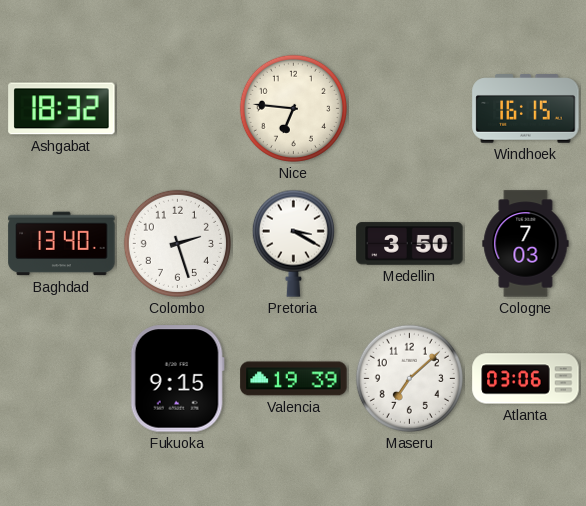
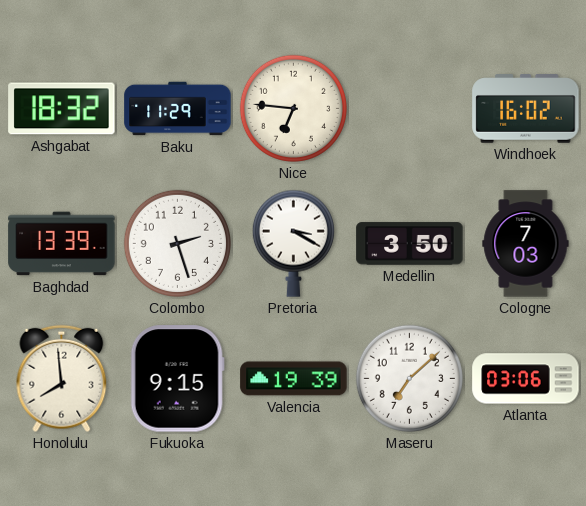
Baku: none -> 11:29 (178, 109)
Windhoek: 16:15 -> 16:02 (526, 109)
Baghdad: 13:40 -> 13:39 (62, 244)
Honolulu: none -> 7:59 (62, 379)
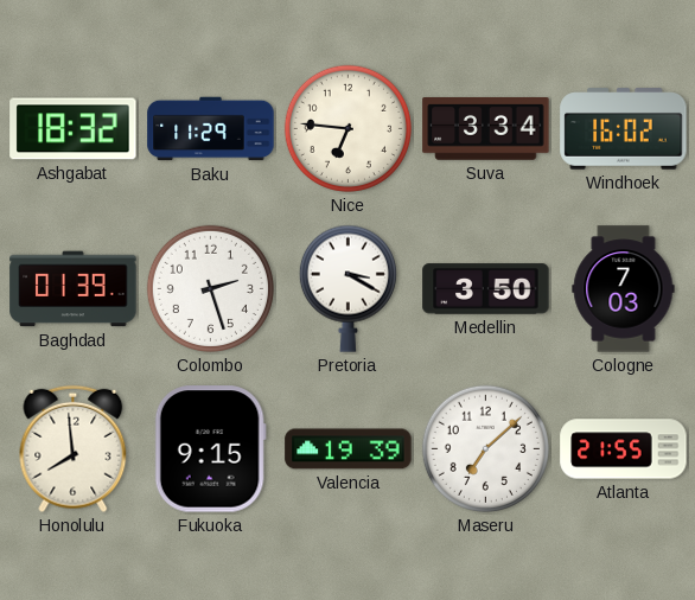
Suva: none -> 3:34 (486, 129)
Baghdad: 13:39 -> 01:39 (74, 289)
Atlanta: 03:06 -> 21:55 (624, 449)
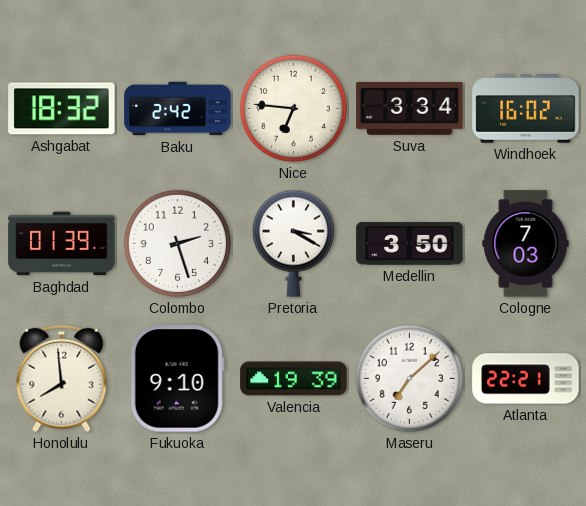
Baku: 11:29 -> 2:42 (178, 109)
Fukuoka: 9:15 -> 9:10 (177, 379)
Atlanta: 21:55 -> 22:21 (526, 379)
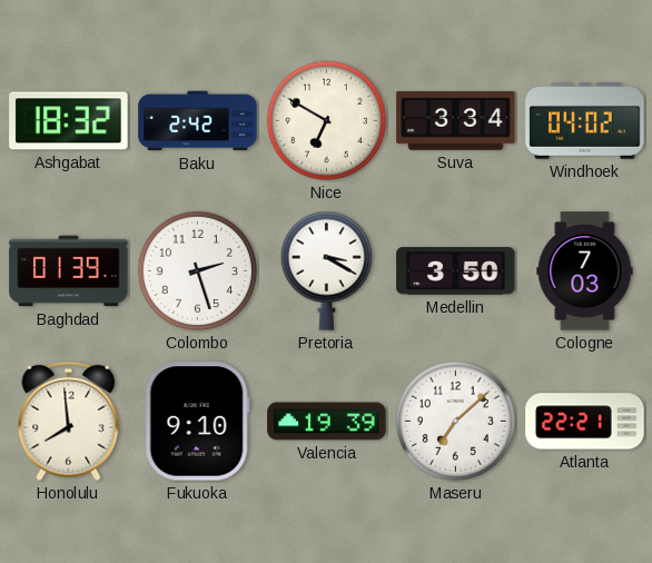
Nice: 6:46 -> 6:50 (326, 120)
Windhoek: 16:02 -> 04:02 (585, 121)
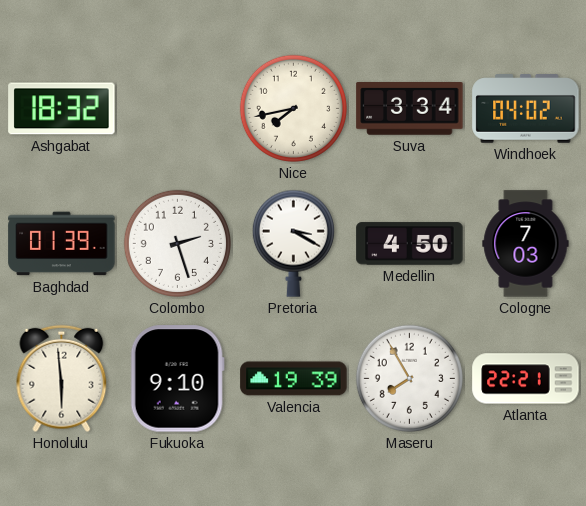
Baku: 2:42 -> none (198, 121)
Nice: 6:50 -> 7:43 (293, 108)
Medellin: 3:50 -> 4:50 (410, 244)
Honolulu: 7:59 -> 5:59 (62, 379)
Maseru: 7:08 -> 7:55 (409, 378)
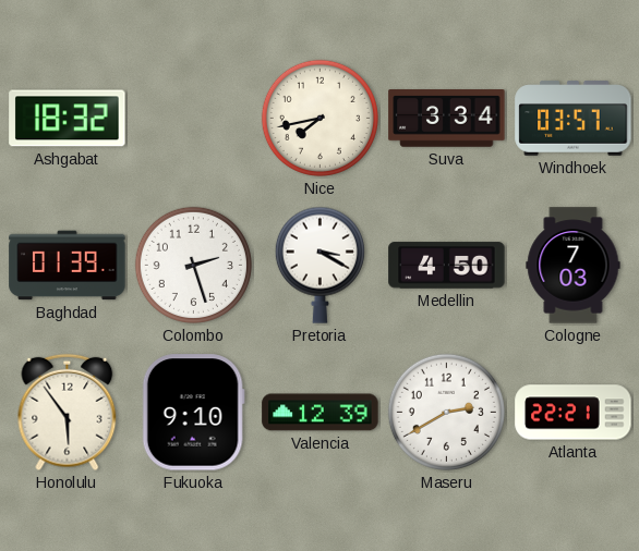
Windhoek: 04:02 -> 03:57 (574, 119)
Honolulu: 5:59 -> 5:54 (68, 413)
Valencia: 19:39 -> 12:39 (321, 413)
Maseru: 7:55 -> 2:40 (446, 412)
